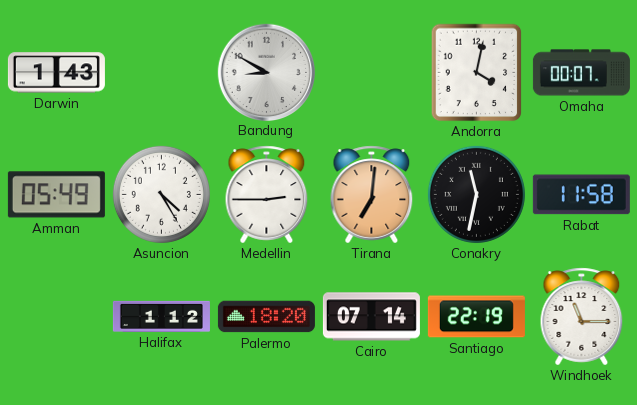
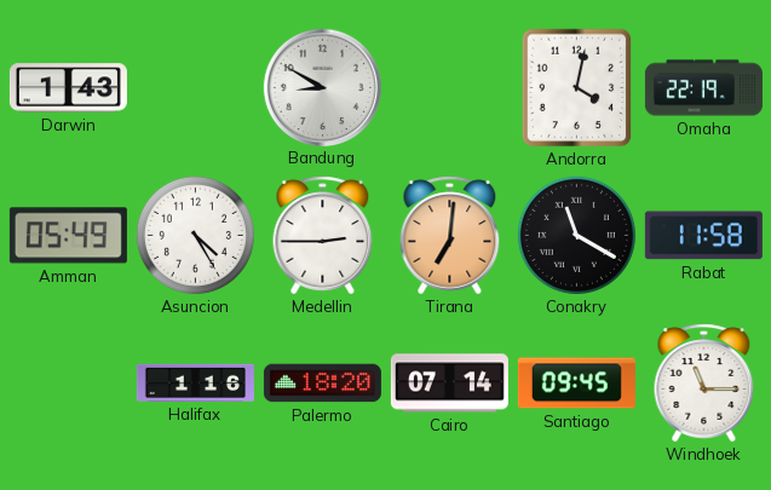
Omaha: 00:07 -> 22:19 (703, 88)
Conakry: 11:32 -> 11:20 (576, 235)
Halifax: 1:12 -> 1:16 (195, 382)
Santiago: 22:19 -> 09:45 (576, 384)
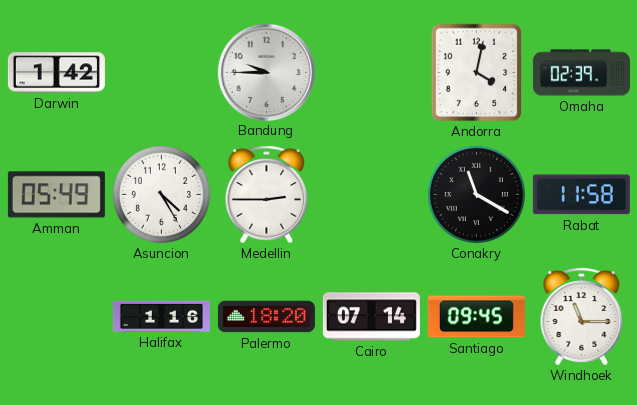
Darwin: 1:43 -> 1:42 (56, 73)
Bandung: 8:50 -> 9:45 (266, 72)
Omaha: 22:19 -> 02:39 (581, 73)
Tirana: 7:01 -> none (450, 236)
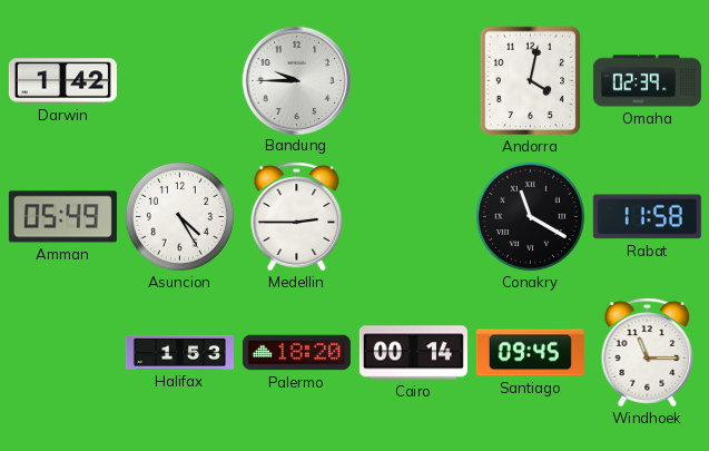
Halifax: 1:16 -> 1:53 (179, 352)
Cairo: 07:14 -> 00:14 (413, 353)
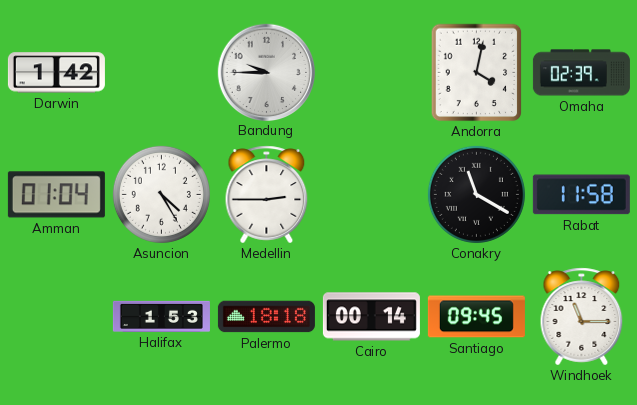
Amman: 05:49 -> 01:04 (56, 195)
Palermo: 18:20 -> 18:18 (266, 317)
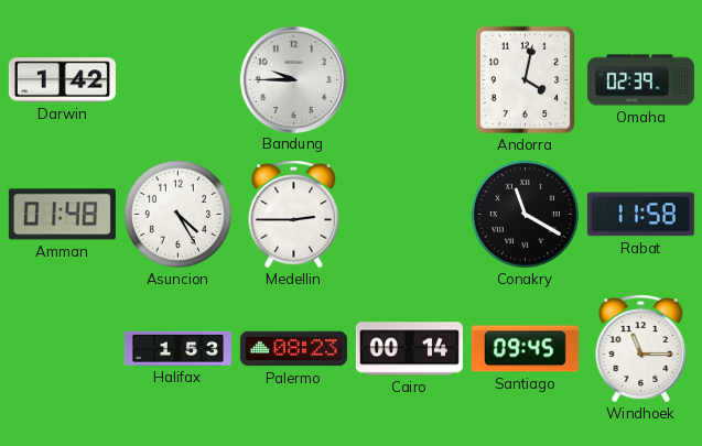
Amman: 01:04 -> 01:48 (62, 215)
Palermo: 18:18 -> 08:23 (293, 349)
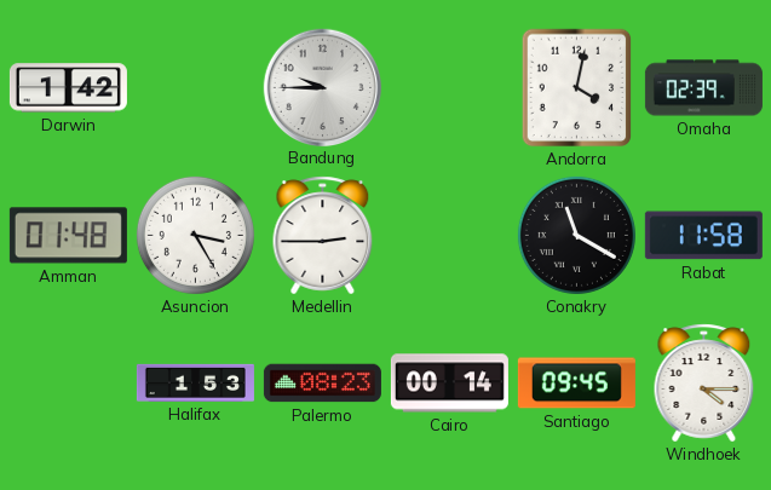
Asuncion: 4:25 -> 3:25 (195, 235)
Windhoek: 11:15 -> 4:15 (704, 384)
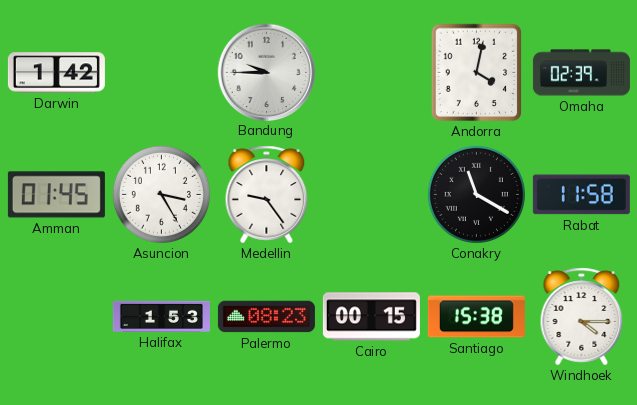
Amman: 01:48 -> 01:45 (56, 195)
Medellin: 2:45 -> 9:24 (267, 195)
Cairo: 00:14 -> 00:15 (371, 317)
Santiago: 09:45 -> 15:38 (476, 317)
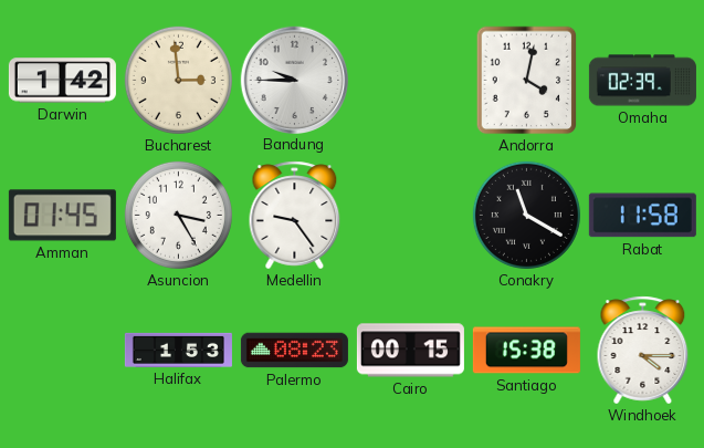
Bucharest: none -> 2:59 (178, 80)
